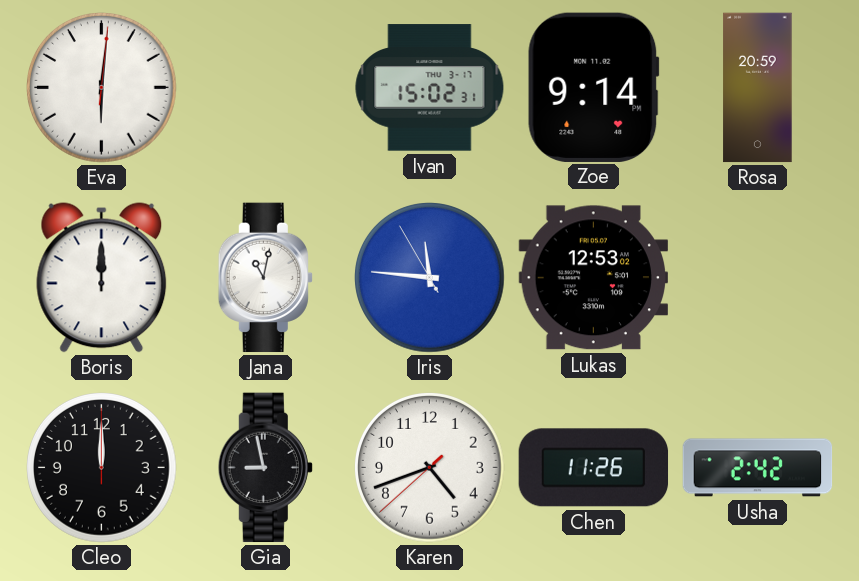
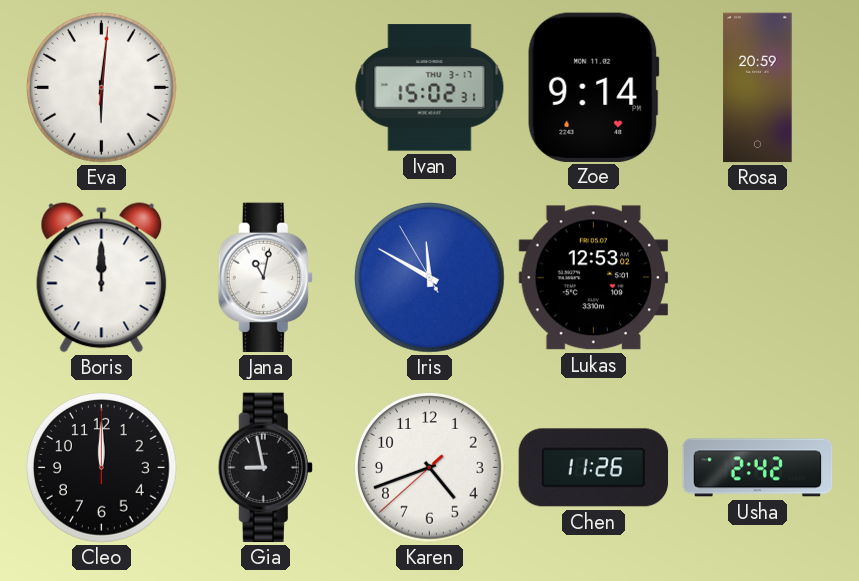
Iris: 11:45 -> 11:49 (430, 278)
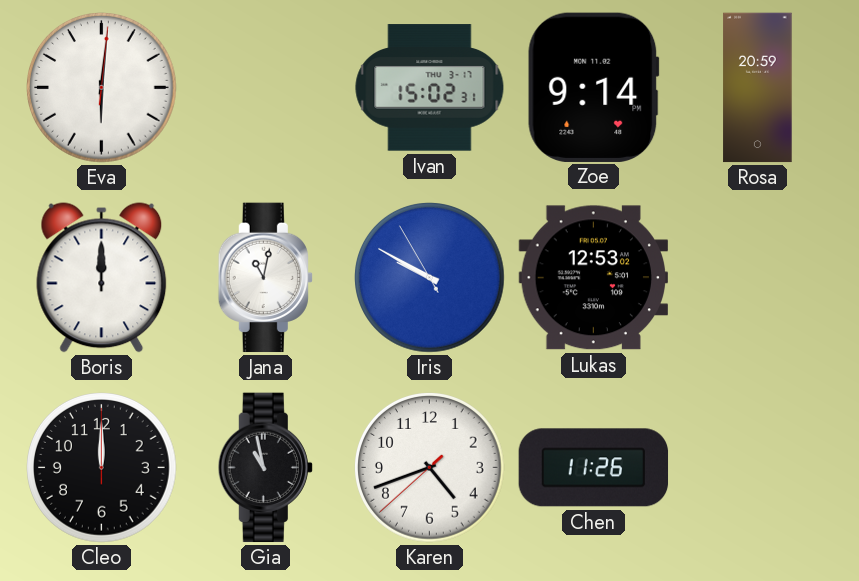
Iris: 11:49 -> 9:49 (430, 278)
Gia: 8:58 -> 10:58 (265, 468)
Usha: 2:42 -> none (758, 468)
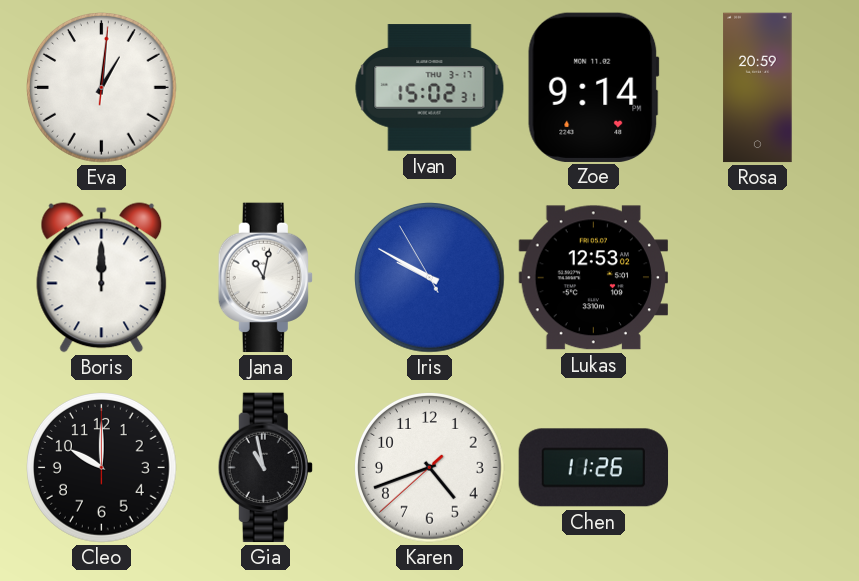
Eva: 6:01 -> 1:01 (102, 88)
Cleo: 12:00 -> 10:00 (102, 468)
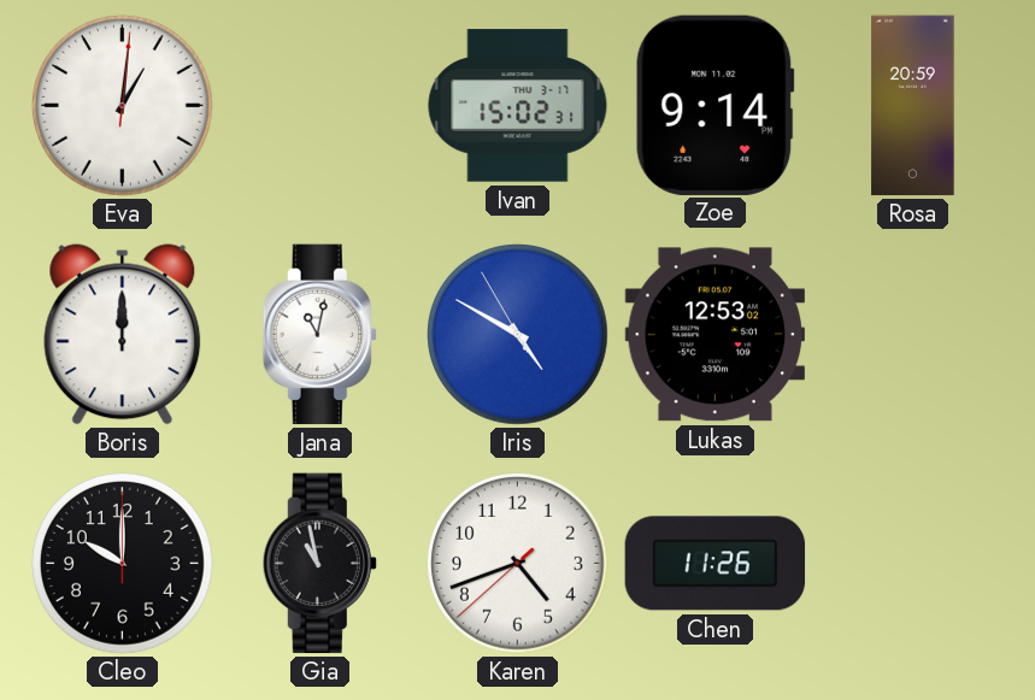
Iris: 9:49 -> 4:49 (518, 335)
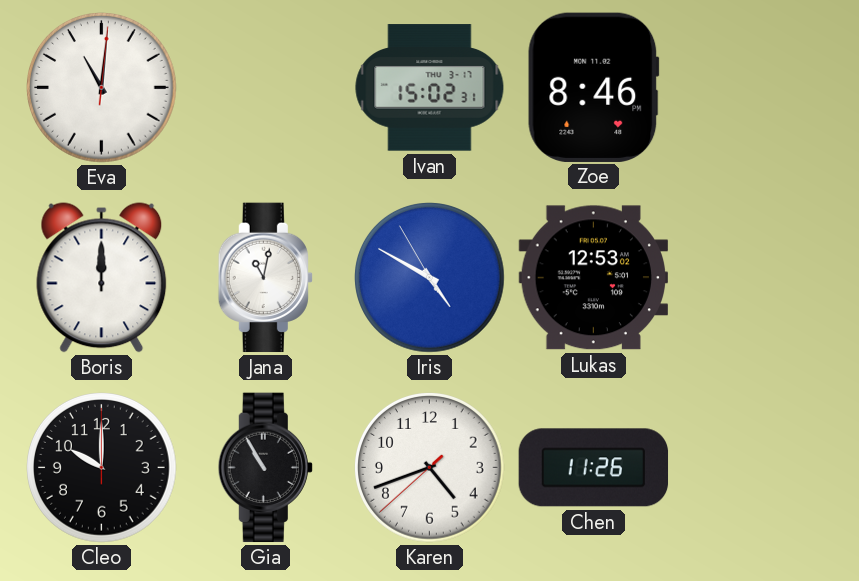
Eva: 1:01 -> 11:01 (102, 88)
Zoe: 9:14 -> 8:46 (594, 87)
Rosa: 20:59 -> none (913, 106)
Gia: 10:58 -> 10:55 (265, 468)
